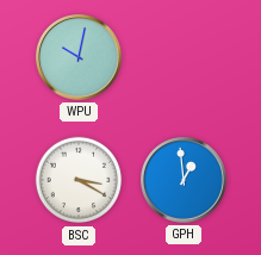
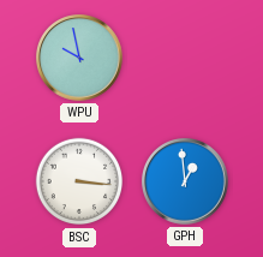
WPU: 10:02 -> 9:58 (80, 59)
BSC: 3:20 -> 3:16 (79, 181)
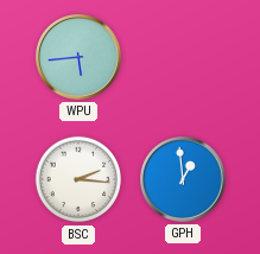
WPU: 9:58 -> 5:44 (80, 58)
BSC: 3:16 -> 2:16 (78, 179)
